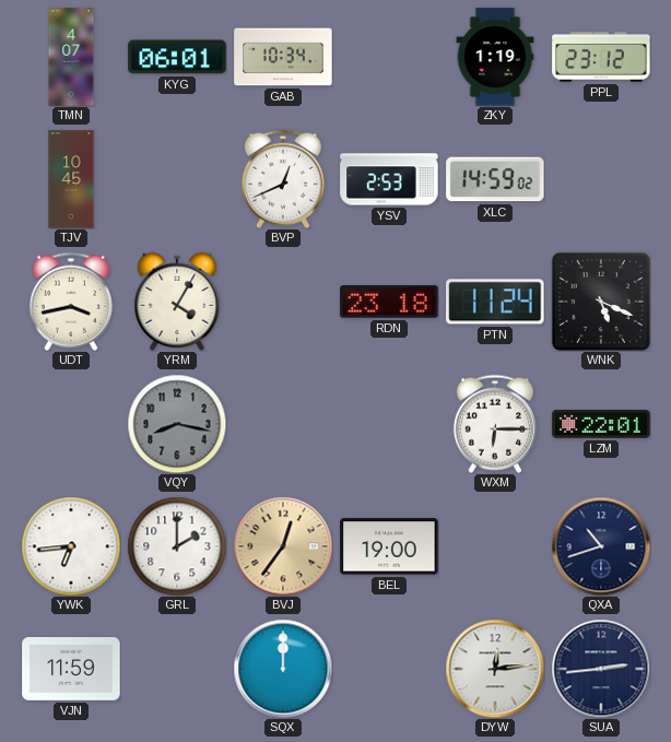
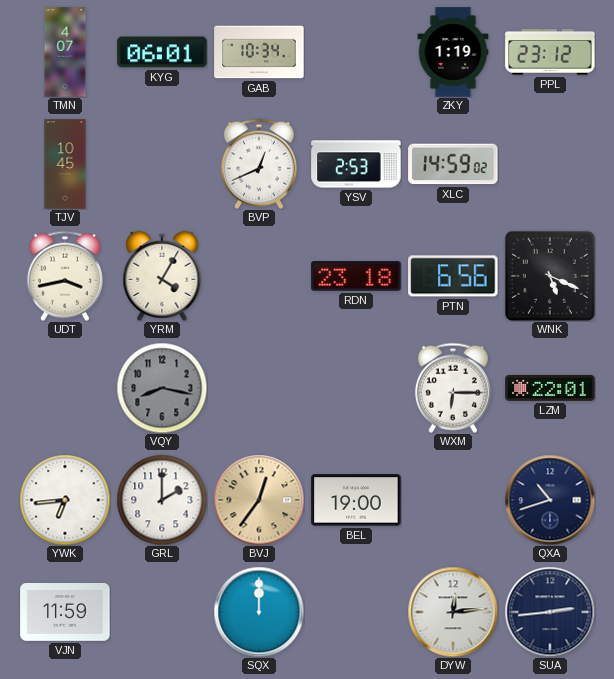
PTN: 11:24 -> 6:56 (453, 276)
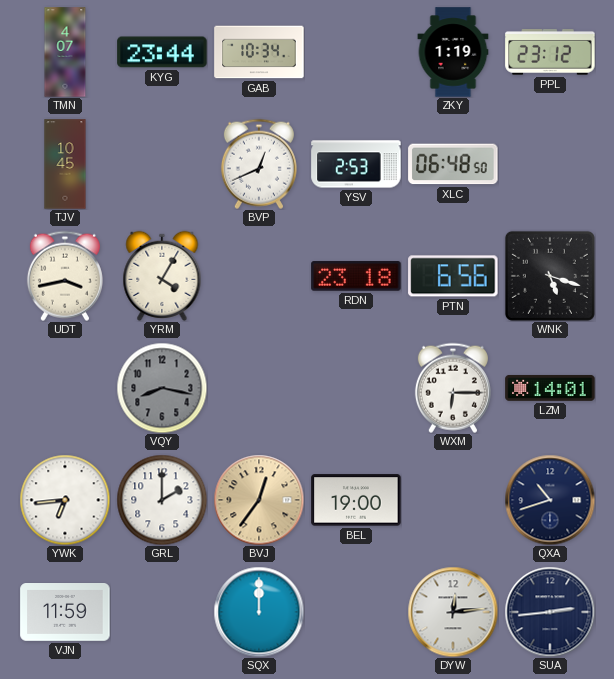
KYG: 06:01 -> 23:44 (162, 52)
XLC: 14:59 -> 06:48 (453, 164)
WNK: 5:19 -> 5:18 (550, 276)
LZM: 22:01 -> 14:01 (550, 388)
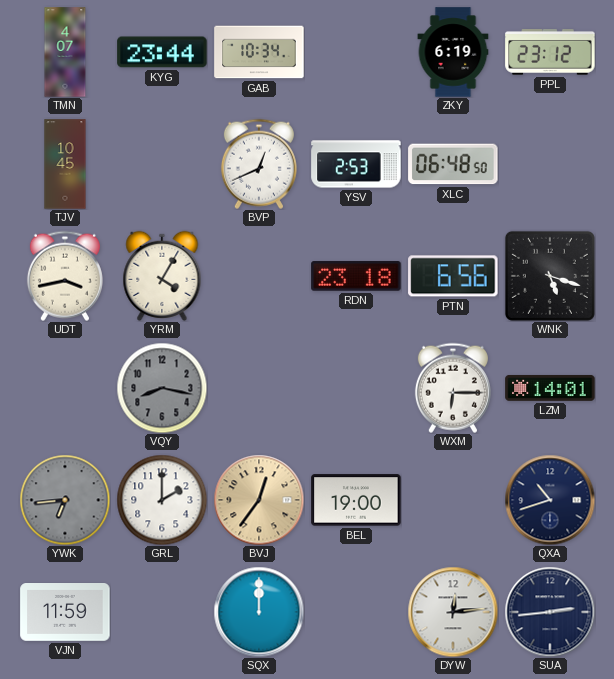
ZKY: 1:19 -> 6:19 (453, 52)
YWK dial: white -> grey (65, 500)
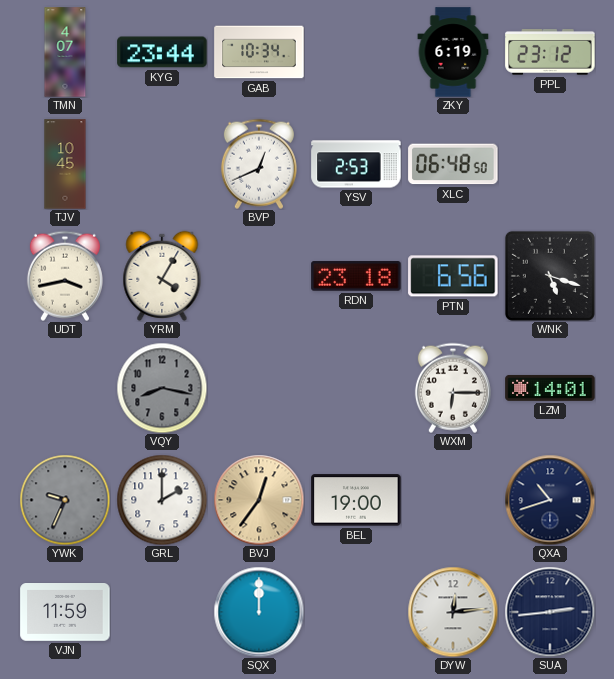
YWK: 6:44 -> 9:34 (65, 500)
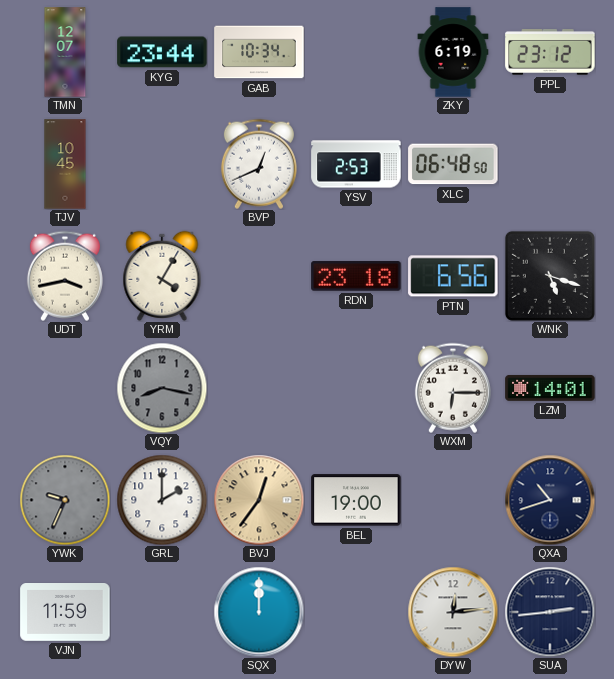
TMN: 4:07 -> 12:07 (65, 52)
